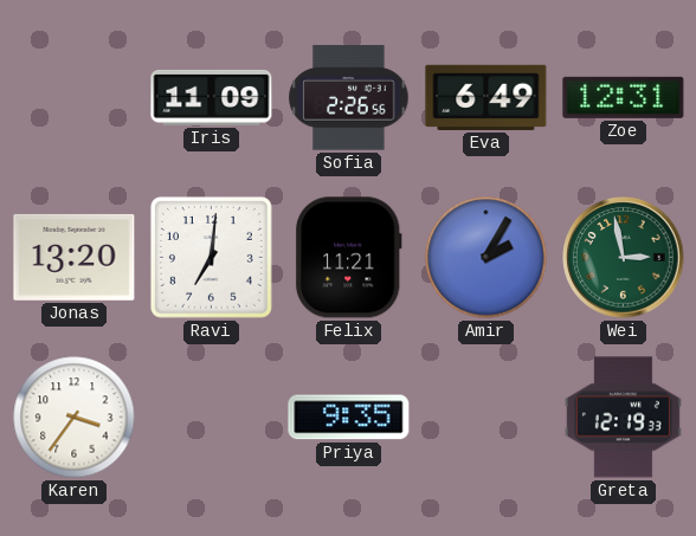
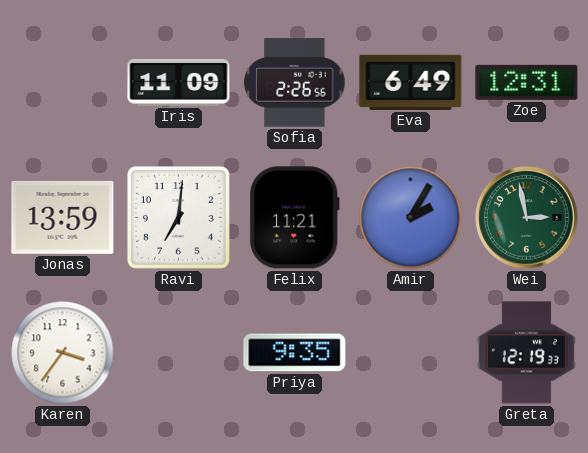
Jonas: 13:20 -> 13:59 (63, 217)
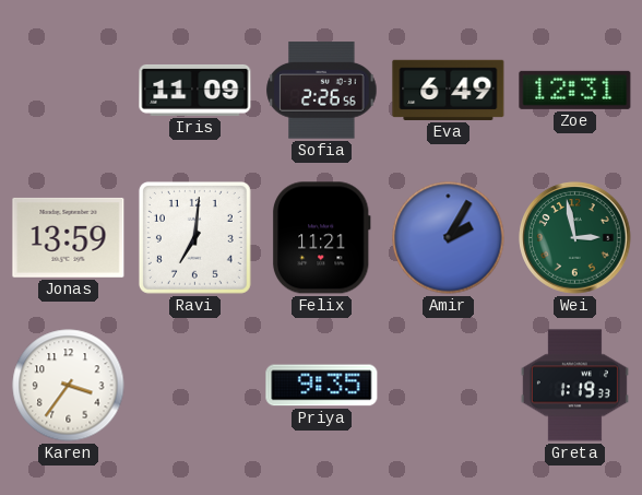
Greta: 12:19 -> 1:19 (574, 386)
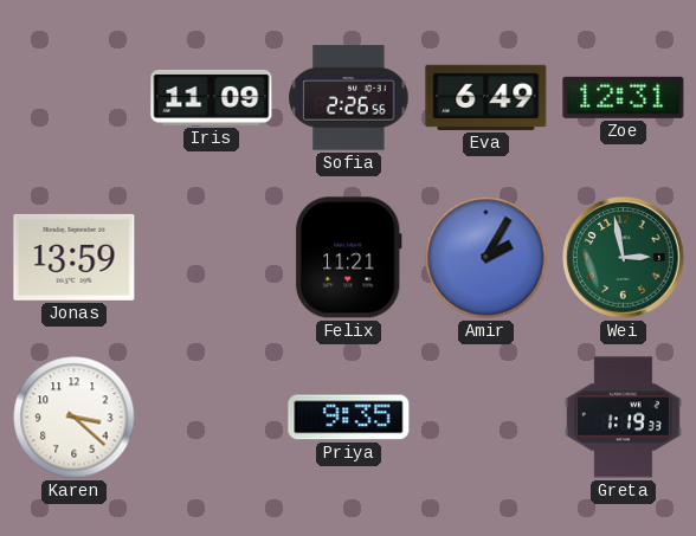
Ravi: 7:01 -> none (194, 237)
Karen: 3:36 -> 3:22 (75, 418)
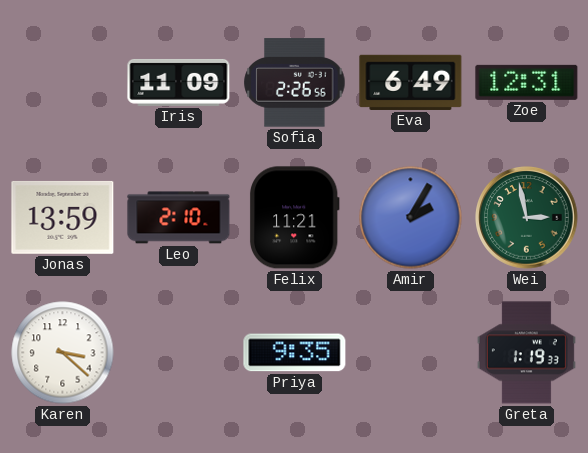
Leo: none -> 2:10 (179, 218)
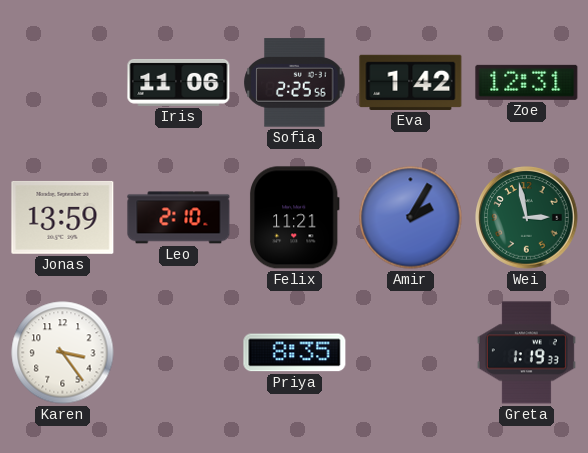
Iris: 11:09 -> 11:06 (179, 82)
Sofia: 2:26 -> 2:25 (295, 83)
Eva: 6:49 -> 1:42 (411, 82)
Karen: 3:22 -> 3:24 (63, 353)
Priya: 9:35 -> 8:35 (295, 353)
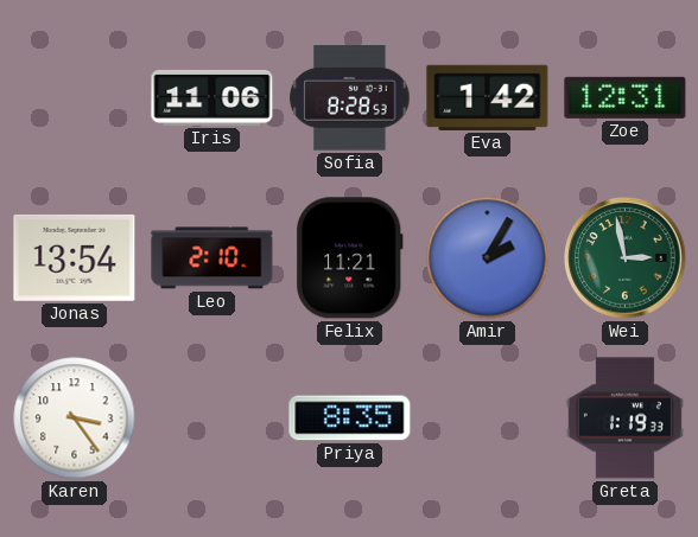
Sofia: 2:25 -> 8:28 (350, 98)
Jonas: 13:59 -> 13:54 (75, 257)
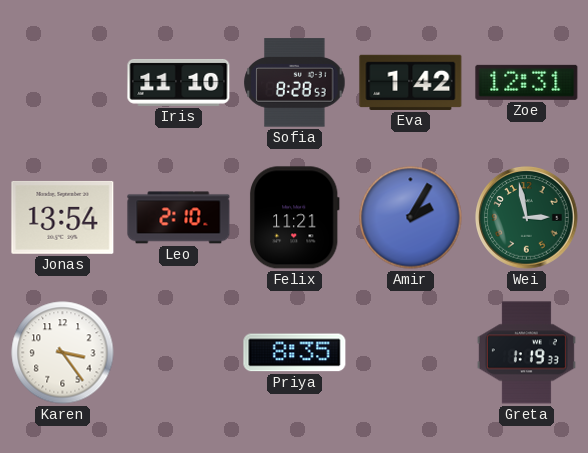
Iris: 11:06 -> 11:10 (179, 82)
